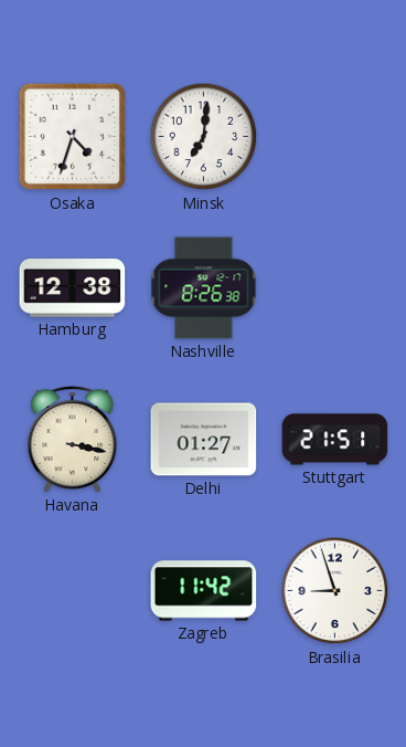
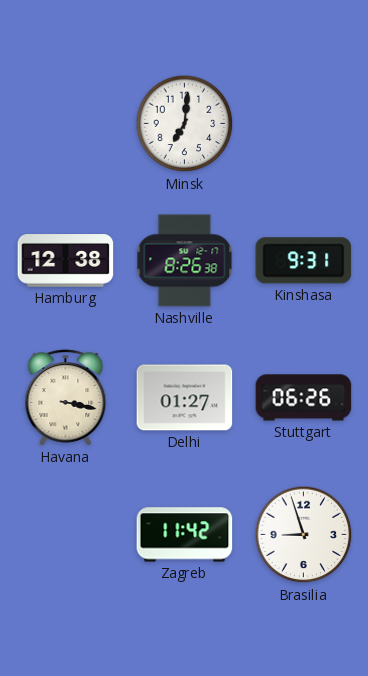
Osaka: 4:33 -> none (73, 137)
Kinshasa: none -> 9:31 (304, 261)
Stuttgart: 21:51 -> 06:26 (304, 398)
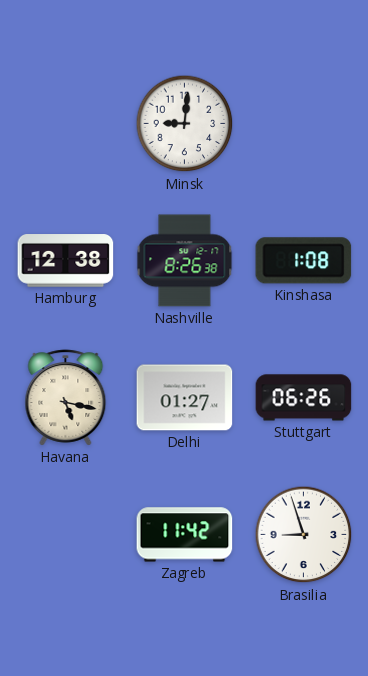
Minsk: 7:01 -> 9:01 (185, 124)
Kinshasa: 9:31 -> 1:08 (304, 261)
Havana: 3:17 -> 5:17 (66, 398)
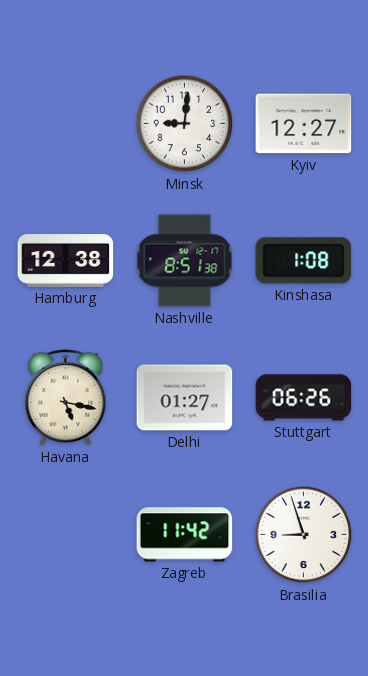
Kyiv: none -> 12:27 (304, 124)
Nashville: 8:26 -> 8:51 (185, 261)
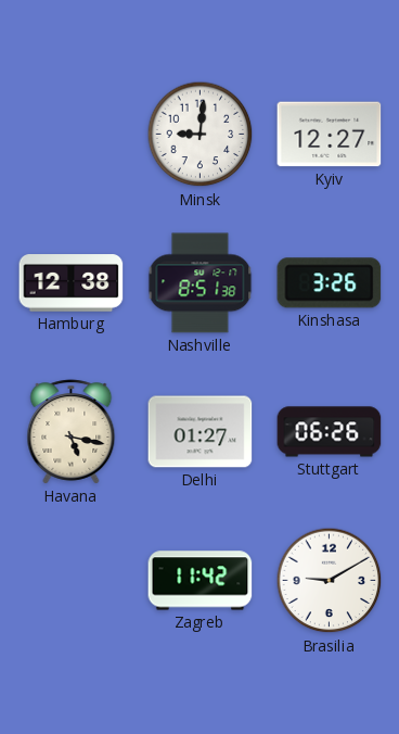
Kinshasa: 1:08 -> 3:26 (330, 283)
Brasilia: 8:57 -> 9:10 (330, 581)
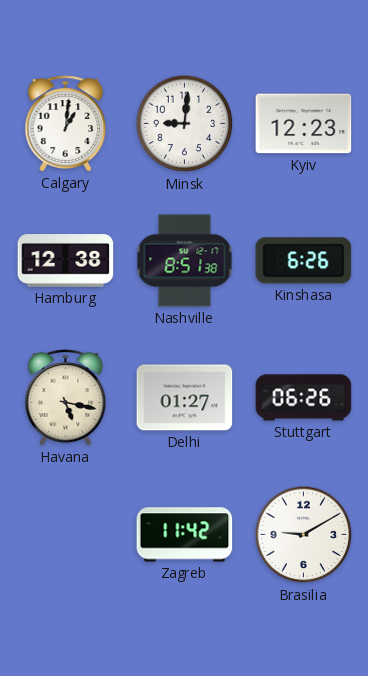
Calgary: none -> 1:01 (66, 124)
Kyiv: 12:27 -> 12:23 (304, 124)
Kinshasa: 3:26 -> 6:26 (304, 261)
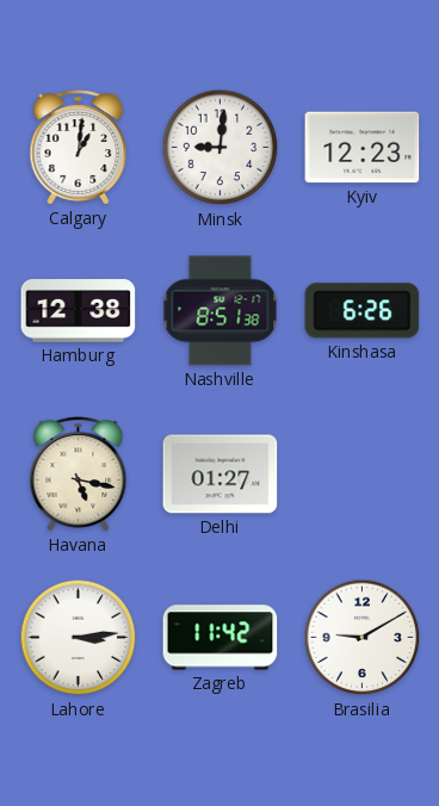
Stuttgart: 06:26 -> none (304, 398)
Lahore: none -> 3:14 (79, 638)
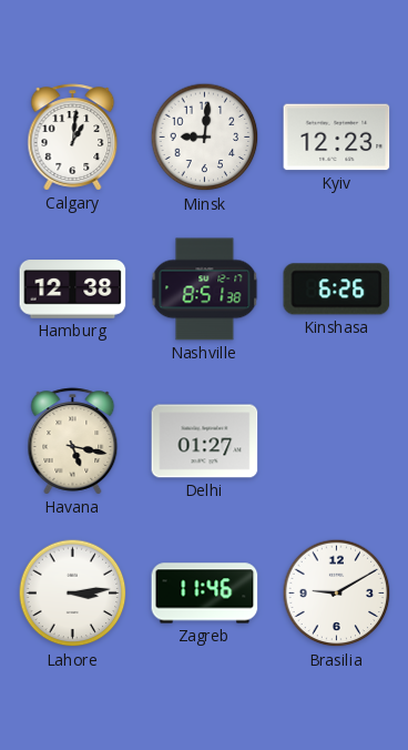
Zagreb: 11:42 -> 11:46 (205, 594)
